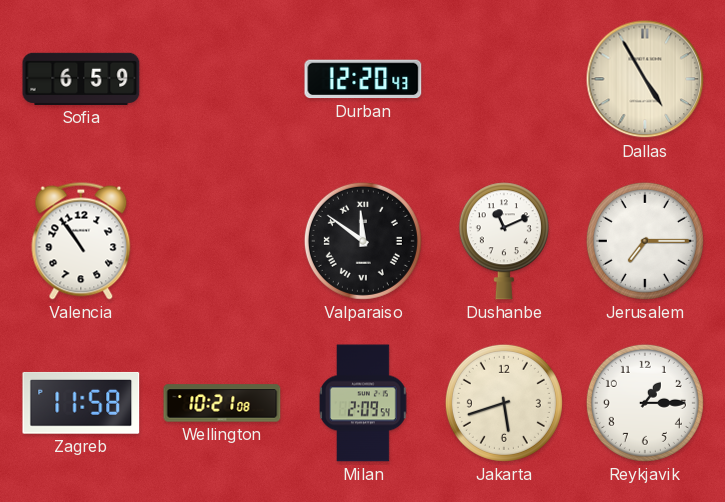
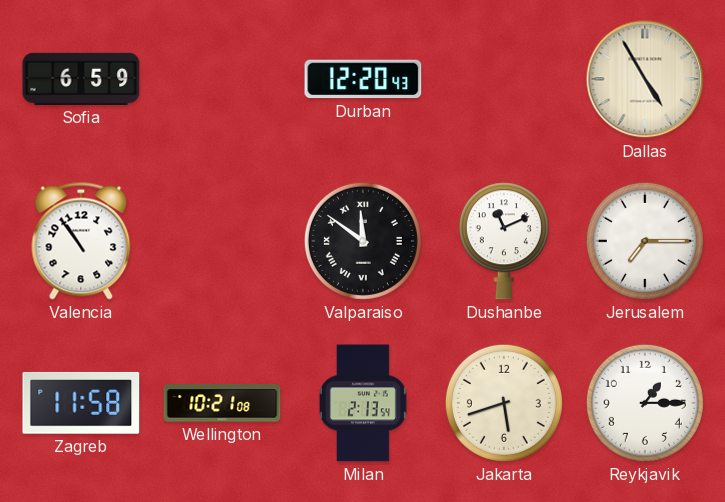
Milan: 2:09 -> 2:13 (364, 403)
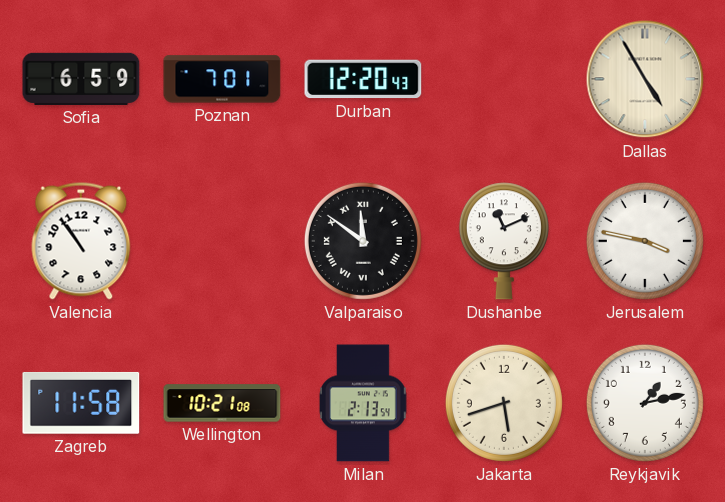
Poznan: none -> 7:01 (222, 79)
Jerusalem: 7:15 -> 3:47 (645, 241)
Reykjavik: 1:15 -> 1:13 (645, 403)
